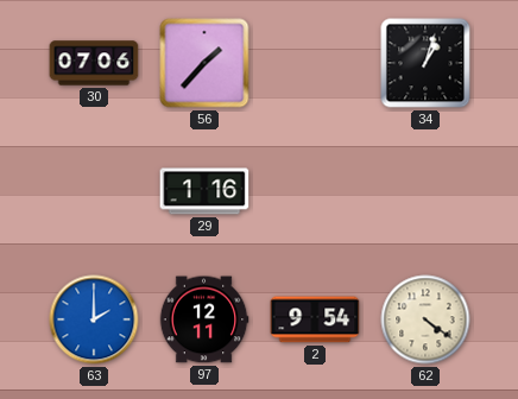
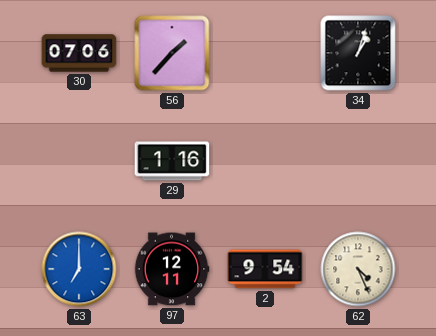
63: 2:00 -> 7:00 (79, 269)
62: 4:21 -> 4:26 (358, 269)
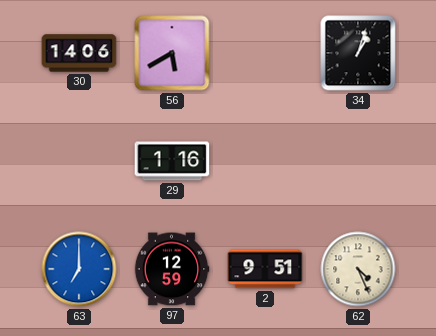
30: 07:06 -> 14:06 (79, 53)
56: 1:37 -> 5:40 (172, 53)
97: 12:11 -> 12:59 (172, 269)
2: 9:54 -> 9:51 (265, 269)
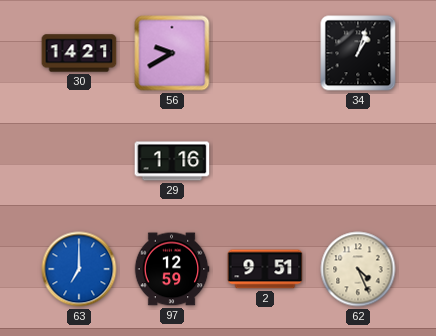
30: 14:06 -> 14:21 (79, 53)
56: 5:40 -> 9:40 (172, 53)
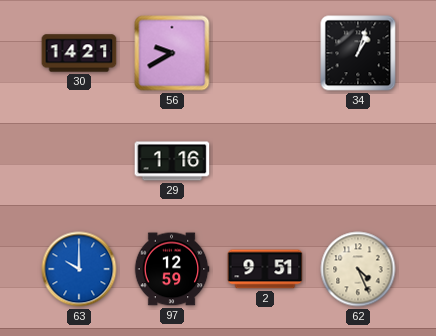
63: 7:00 -> 10:00 (79, 269)
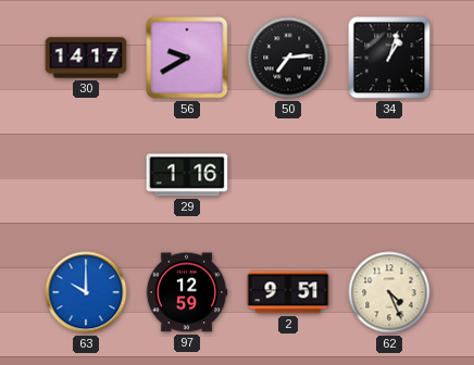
30: 14:21 -> 14:17 (86, 58)
50: none -> 7:14 (288, 58)
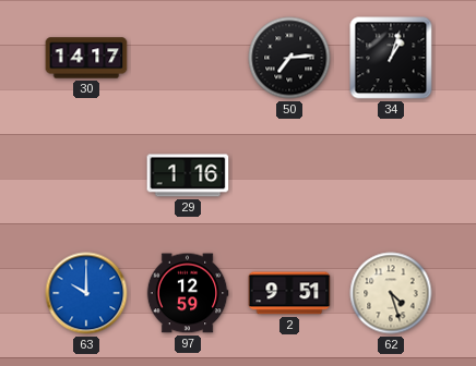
56: 9:40 -> none (187, 58)
62: 4:26 -> 4:27 (391, 293)
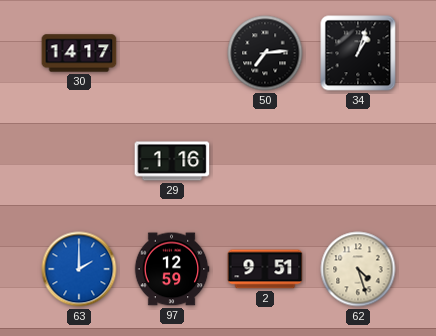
63: 10:00 -> 2:00 (79, 269)
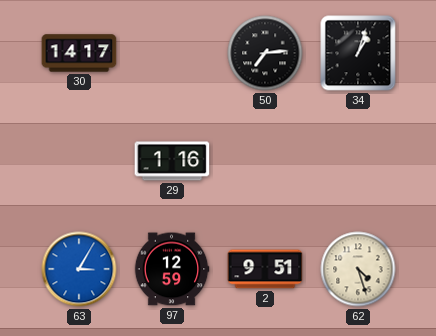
63: 2:00 -> 3:05 (79, 269)
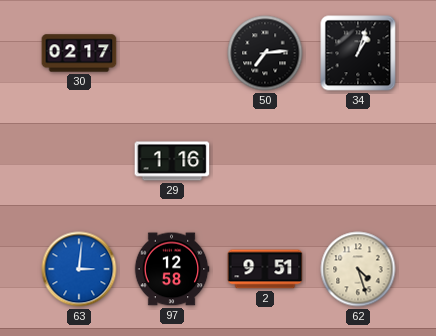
30: 14:17 -> 02:17 (79, 53)
63: 3:05 -> 3:01 (79, 269)
97: 12:59 -> 12:58 (172, 269)
